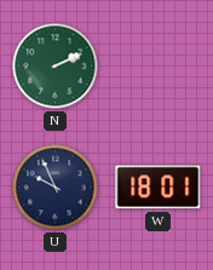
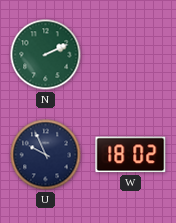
W: 18:01 -> 18:02 (131, 155)
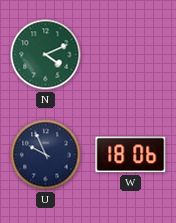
N: 2:11 -> 4:11 (46, 55)
W: 18:02 -> 18:06 (131, 155)
